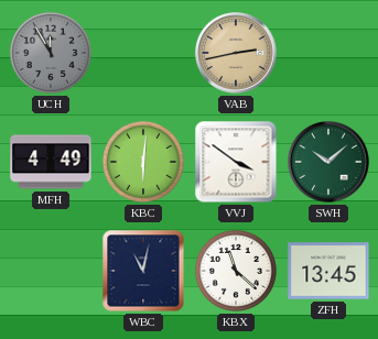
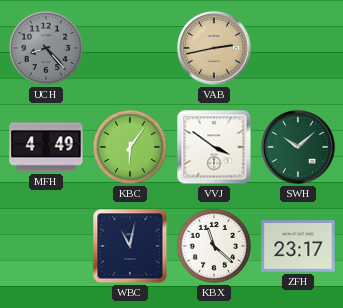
UCH: 11:55 -> 8:23 (46, 48)
KBC: 6:01 -> 6:06 (130, 147)
ZFH: 13:45 -> 23:17 (298, 246)
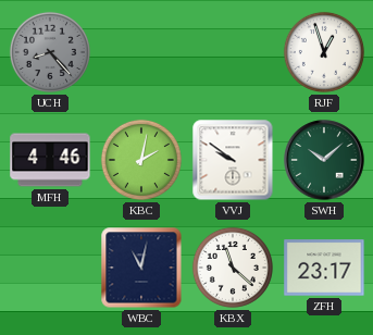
VAB: 2:43 -> none (214, 48)
RJF: none -> 12:57 (324, 52)
MFH: 4:49 -> 4:46 (50, 160)
KBC: 6:06 -> 2:02 (141, 160)
VVJ: 3:51 -> 9:51 (233, 160)
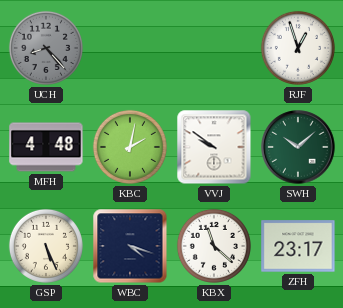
MFH: 4:46 -> 4:48 (46, 147)
GSP: none -> 5:26 (46, 246)
WBC: 11:02 -> 4:18 (130, 246)
